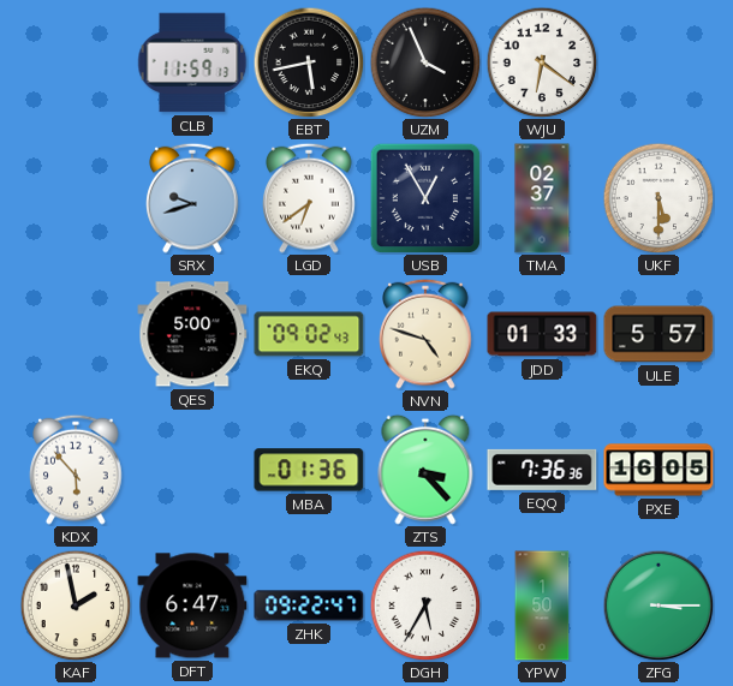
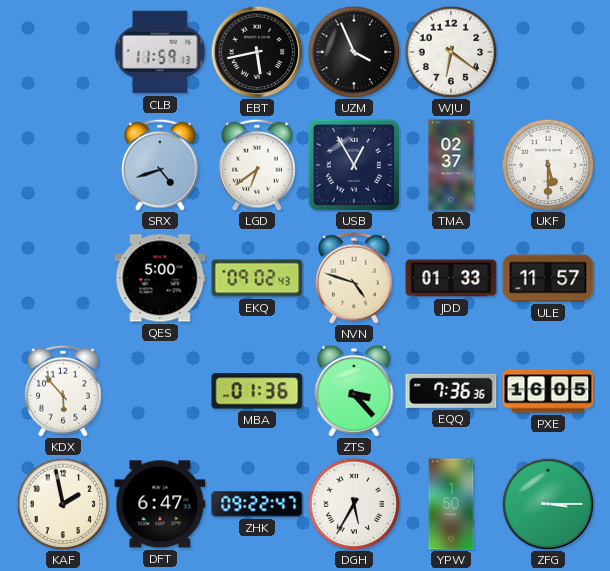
SRX: 9:42 -> 4:42 (160, 165)
ULE: 5:57 -> 11:57 (548, 278)
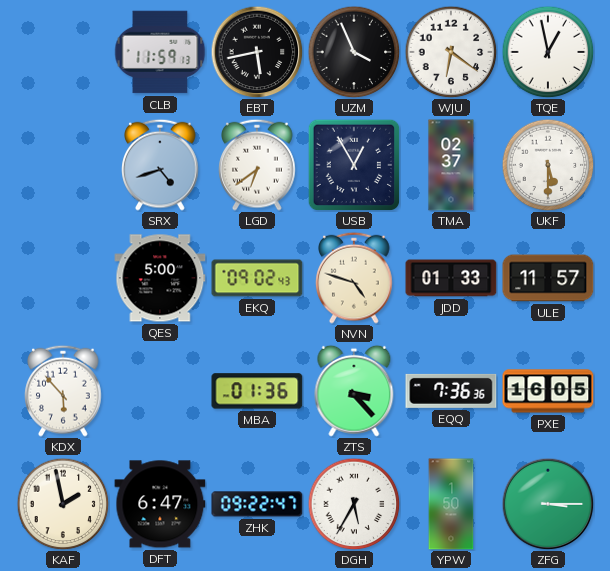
TQE: none -> 12:58 (548, 52)
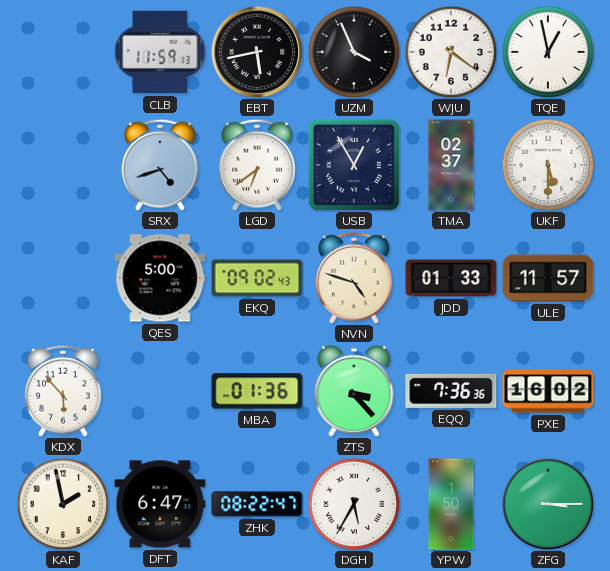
PXE: 16:05 -> 16:02 (548, 391)
ZHK: 09:22 -> 08:22 (257, 504)
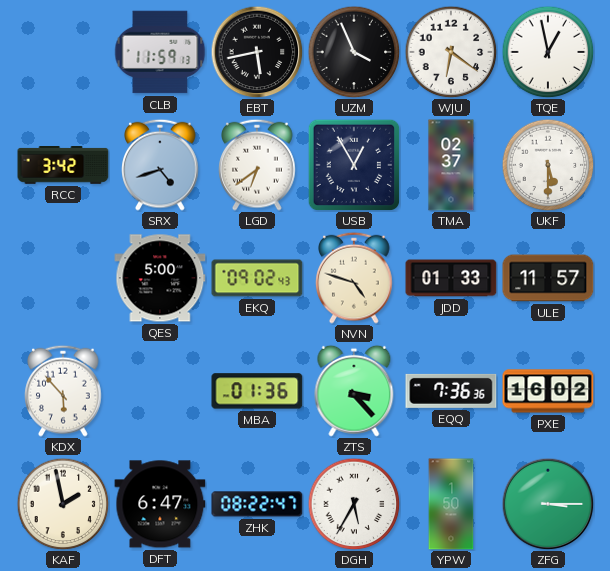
RCC: none -> 3:42 (63, 166)
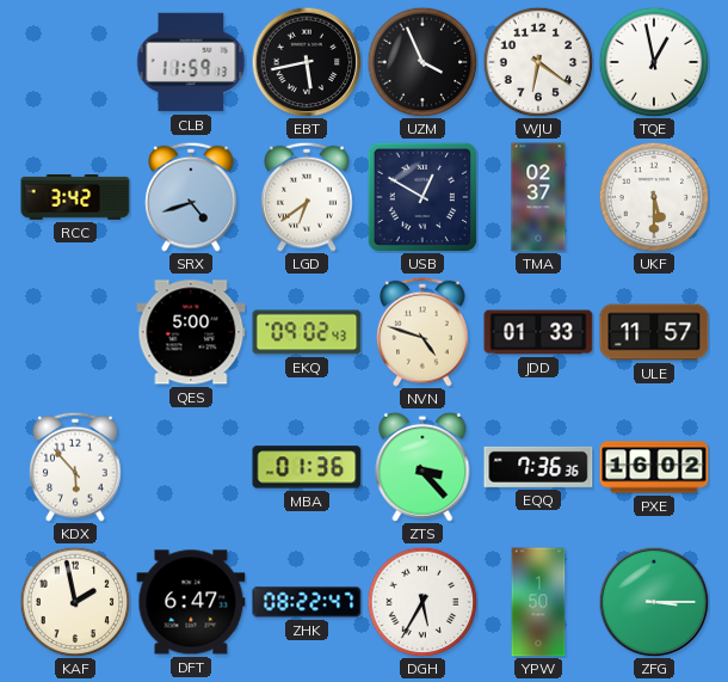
USB: 12:55 -> 12:50 (422, 197)
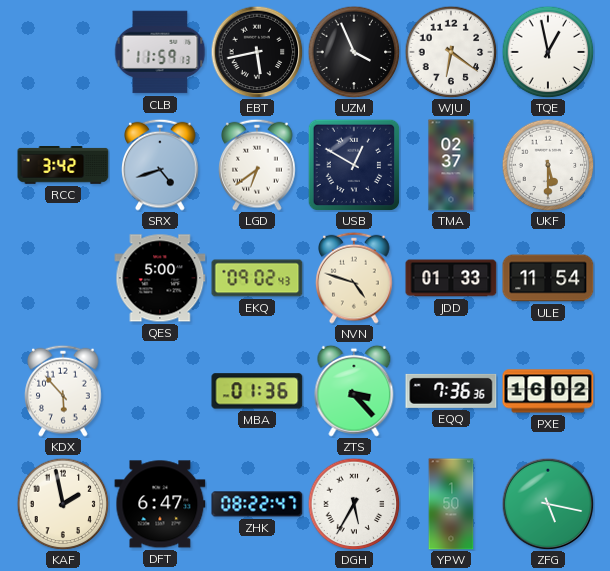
ULE: 11:57 -> 11:54 (548, 278)
ZFG: 3:15 -> 5:17 (548, 504)
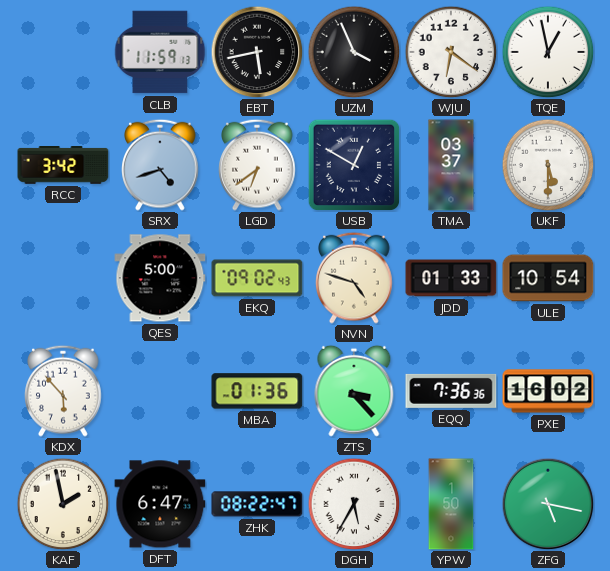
TMA: 02:37 -> 03:37 (451, 165)
ULE: 11:54 -> 10:54 (548, 278)
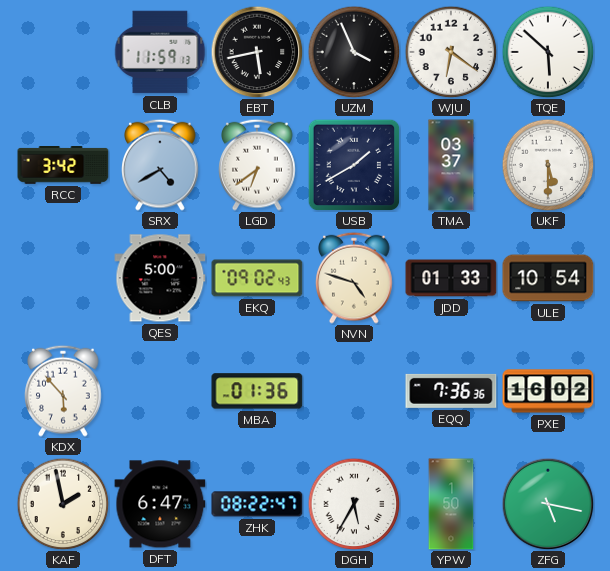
TQE: 12:58 -> 5:52 (548, 52)
SRX: 4:42 -> 4:40 (160, 165)
USB: 12:50 -> 1:40 (354, 165)
ZTS: 3:23 -> none (354, 391)
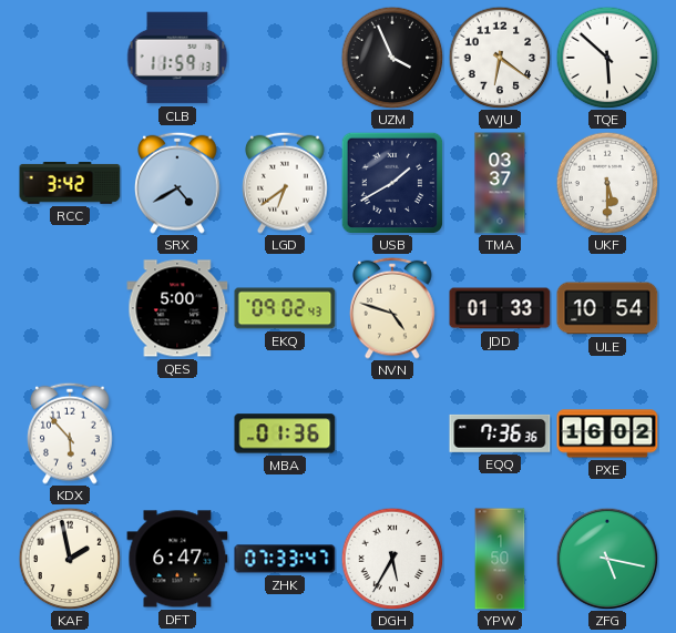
EBT: 5:43 -> none (257, 52)
ZHK: 08:22 -> 07:33 (285, 559)
